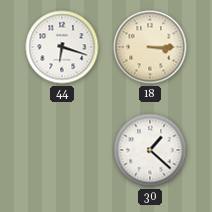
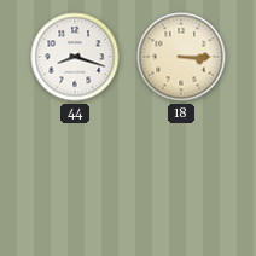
44: 6:18 -> 8:18 (75, 57)
30: 1:22 -> none (150, 150)
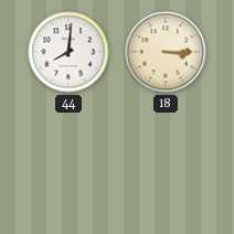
44: 8:18 -> 8:01 (68, 52)
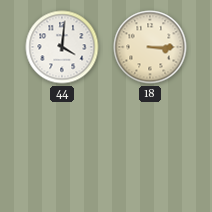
44: 8:01 -> 4:01 (62, 47)
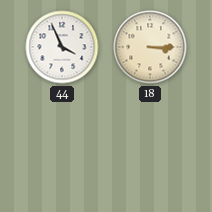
44: 4:01 -> 3:56 (62, 47)
